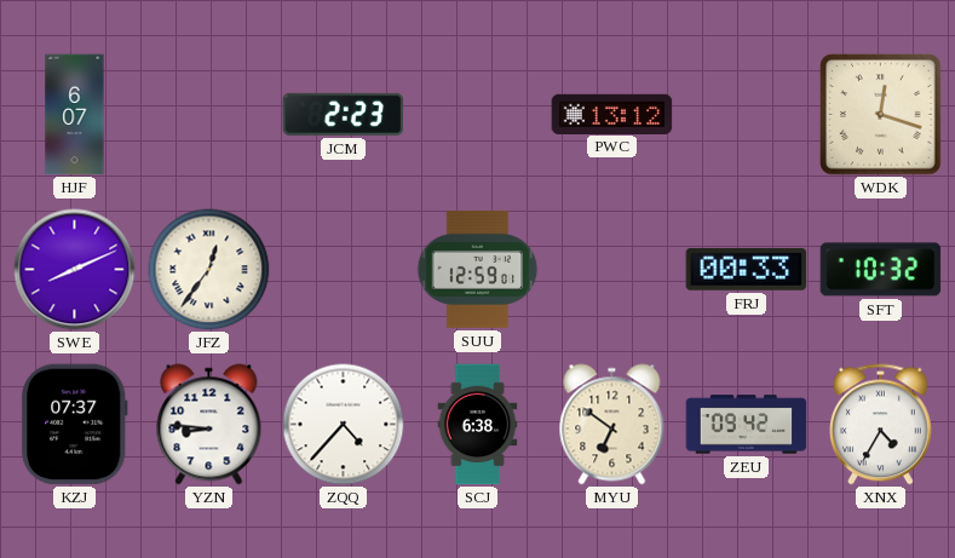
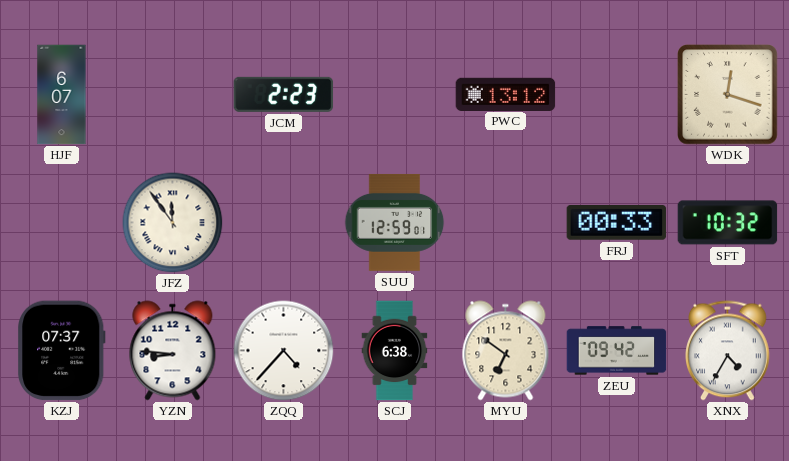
SWE: 8:11 -> none (75, 270)
JFZ: 12:36 -> 11:54 (173, 223)
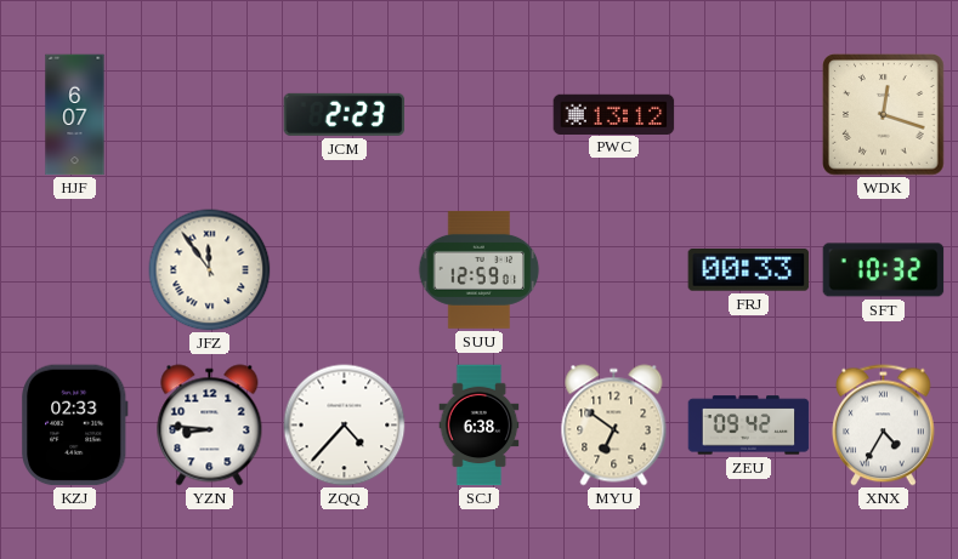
KZJ: 07:37 -> 02:33 (75, 426)
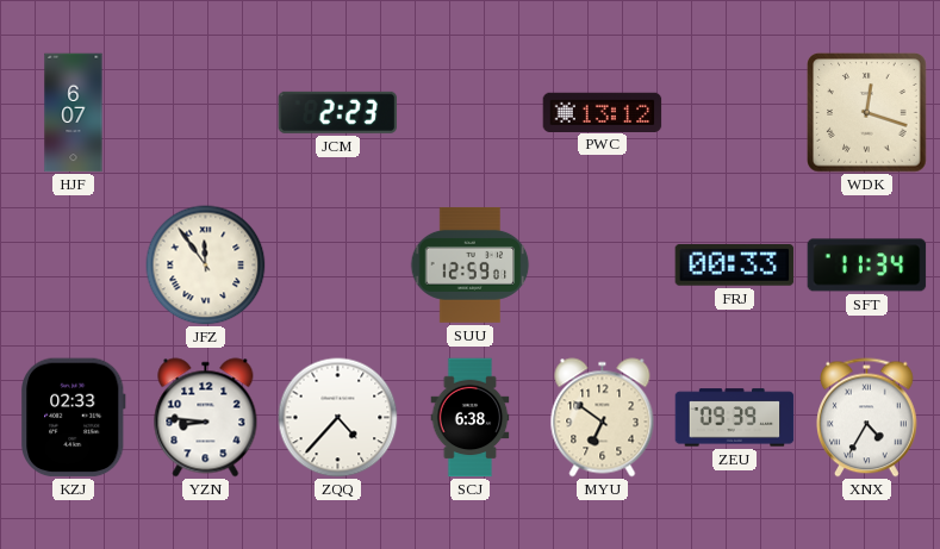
SFT: 10:32 -> 11:34 (867, 266)
ZEU: 09:42 -> 09:39 (735, 418)
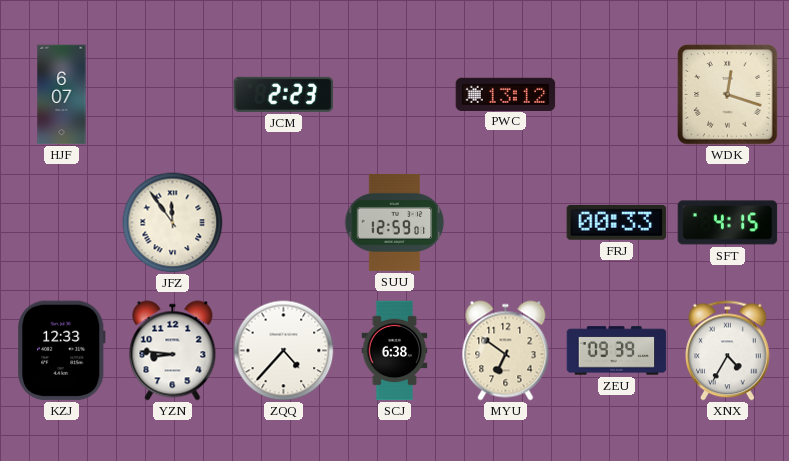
SFT: 11:34 -> 4:15 (728, 223)
KZJ: 02:33 -> 12:33 (62, 351)
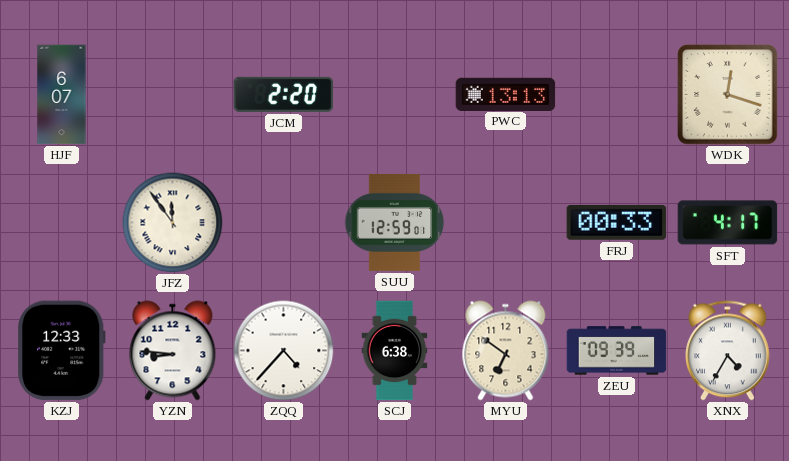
JCM: 2:23 -> 2:20 (284, 94)
PWC: 13:12 -> 13:13 (506, 94)
SFT: 4:15 -> 4:17 (728, 223)
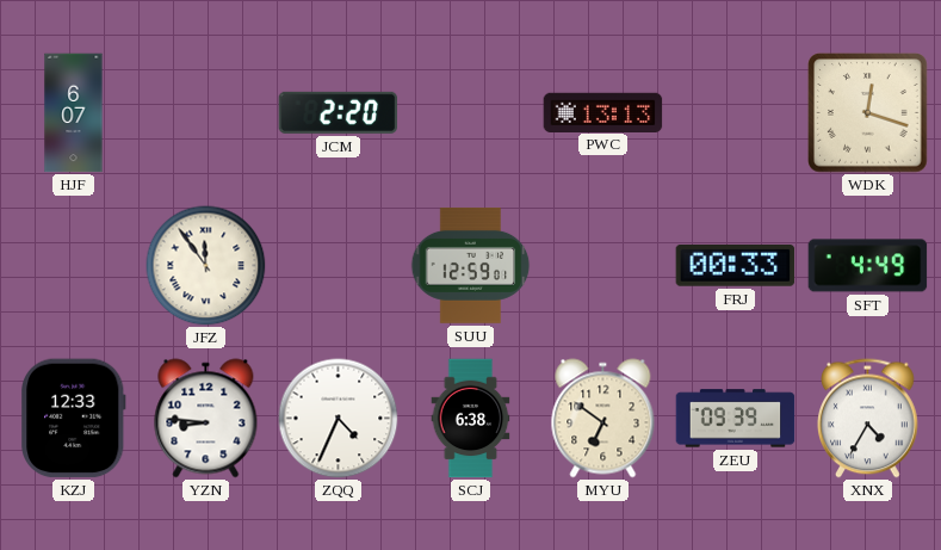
SFT: 4:17 -> 4:49 (868, 266)
ZQQ: 4:37 -> 4:34 (339, 419)
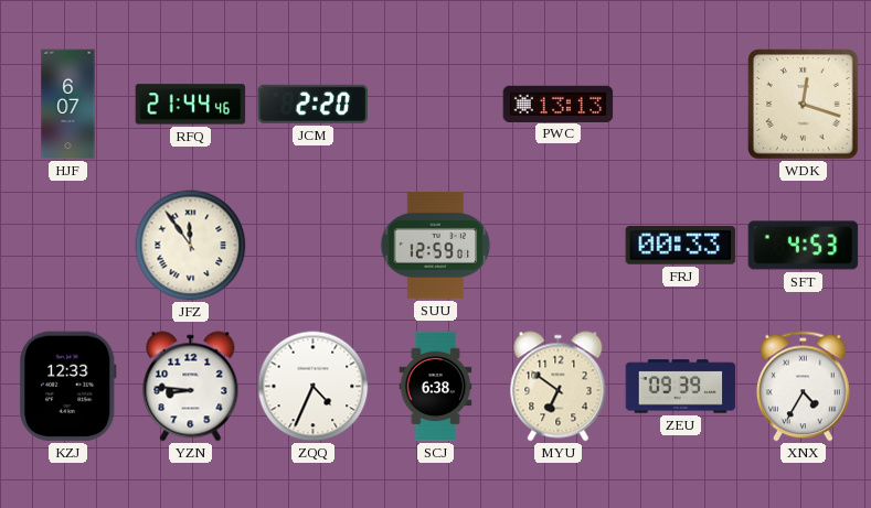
RFQ: none -> 21:44 (191, 105)
SFT: 4:49 -> 4:53 (804, 246)
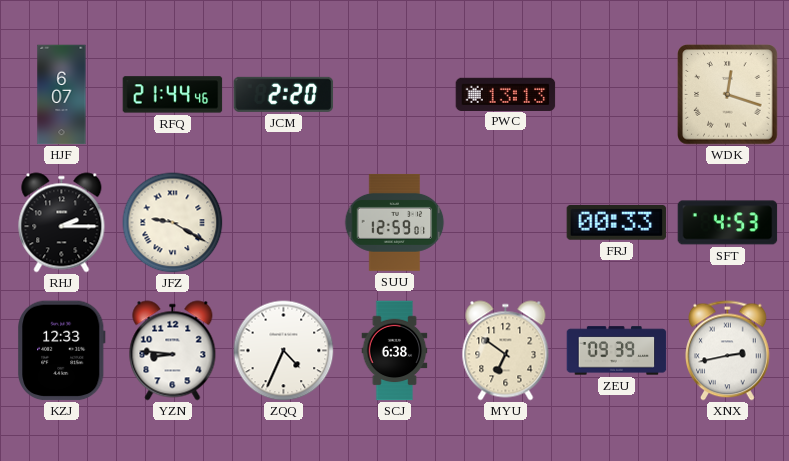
RHJ: none -> 2:15 (62, 223)
JFZ: 11:54 -> 9:20 (173, 223)
XNX: 4:35 -> 2:43 (728, 351)
